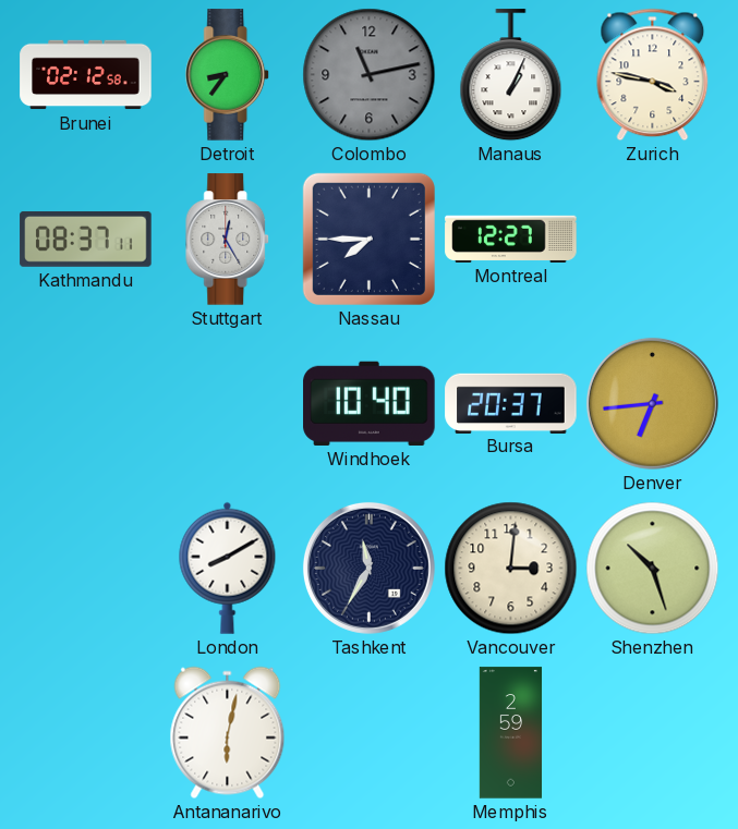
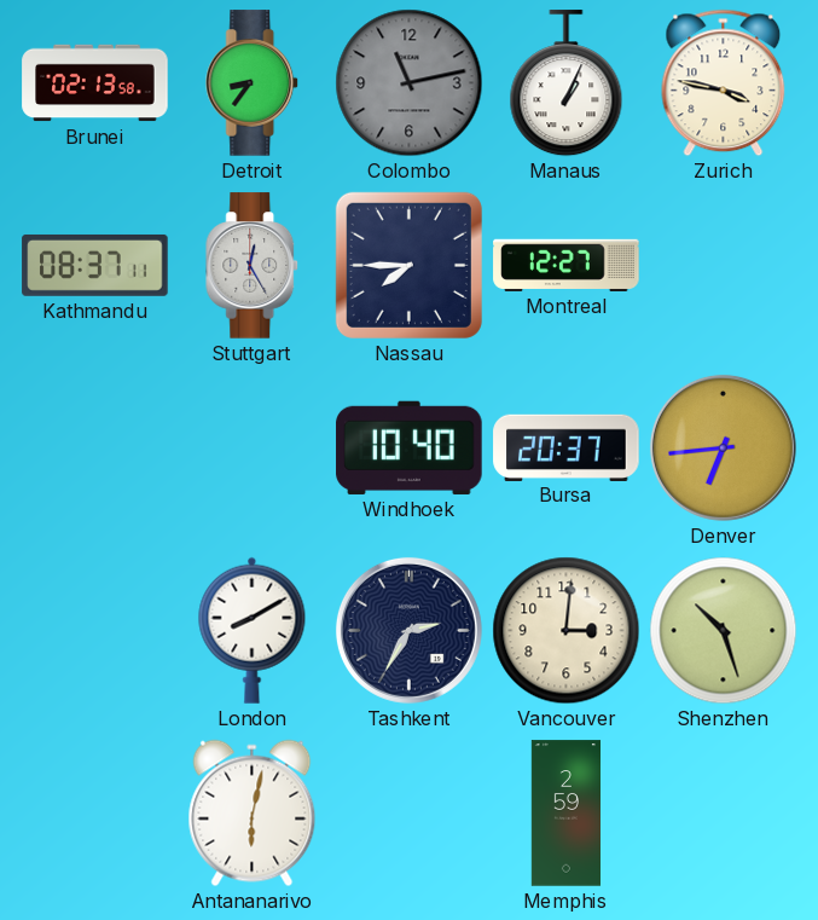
Brunei: 02:12 -> 02:13 (95, 83)
Tashkent: 11:35 -> 2:35 (408, 630)
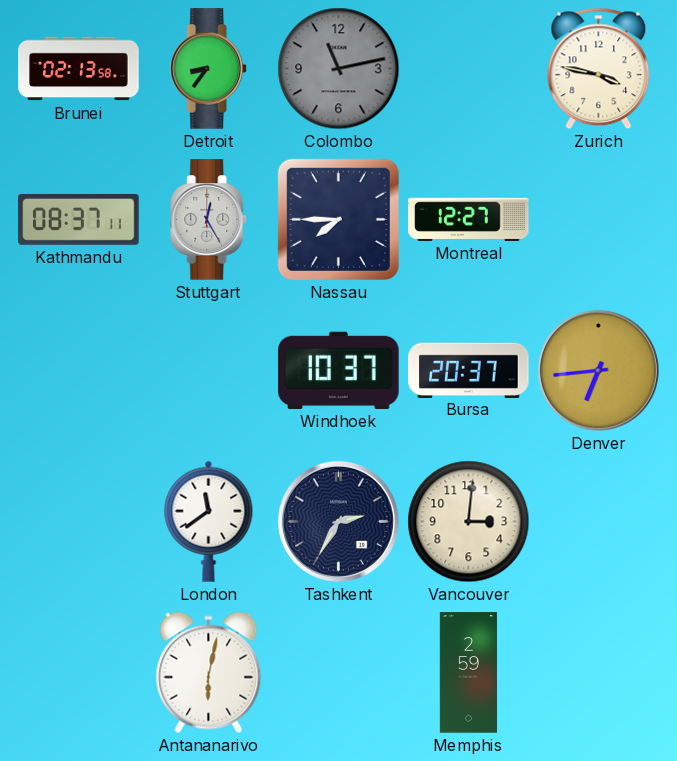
Manaus: 1:04 -> none (567, 83)
Windhoek: 10:40 -> 10:37 (339, 370)
London: 8:10 -> 11:39 (209, 521)
Shenzhen: 10:27 -> none (724, 631)
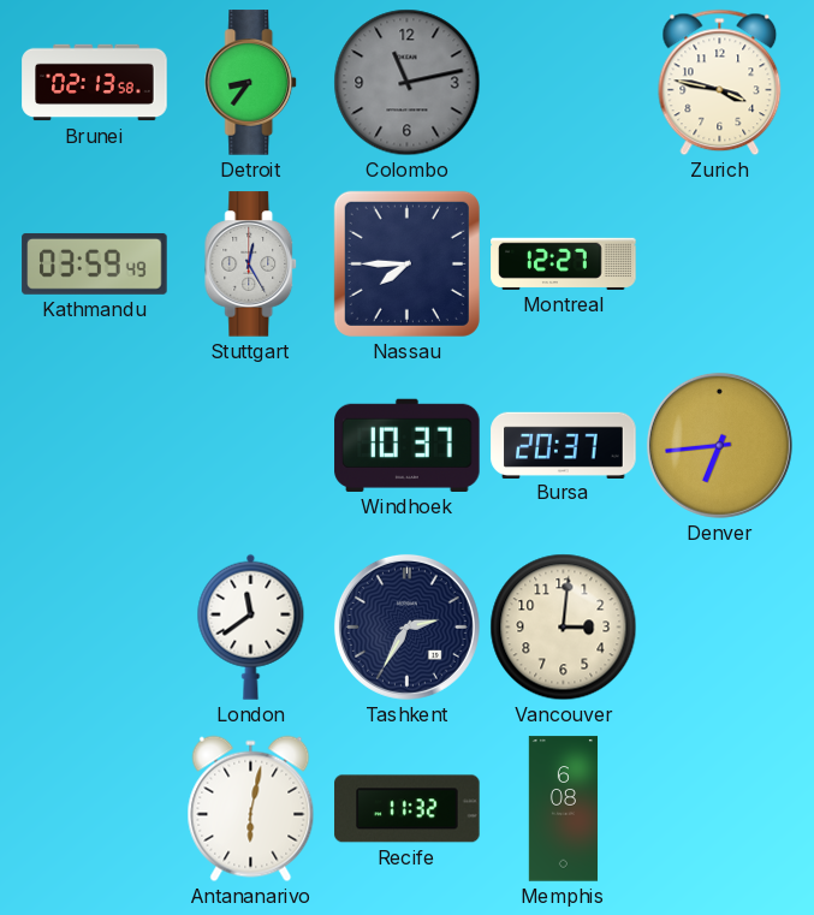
Kathmandu: 08:37 -> 03:59 (95, 265)
Recife: none -> 11:32 (408, 809)
Memphis: 2:59 -> 6:08 (563, 809)
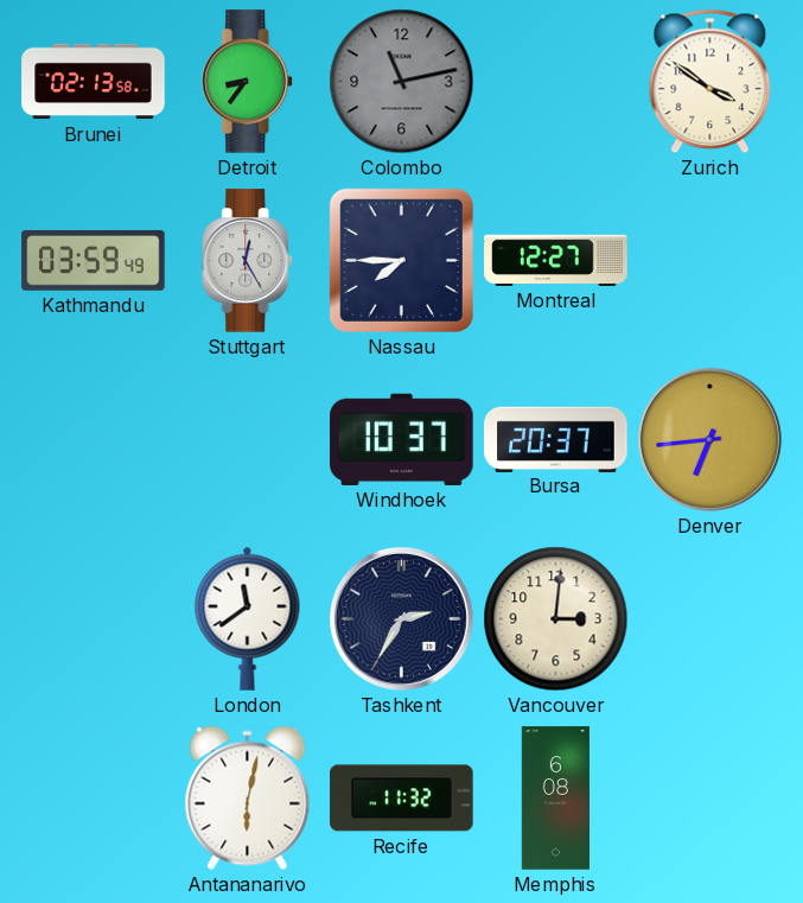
Zurich: 3:47 -> 3:51 (710, 82)
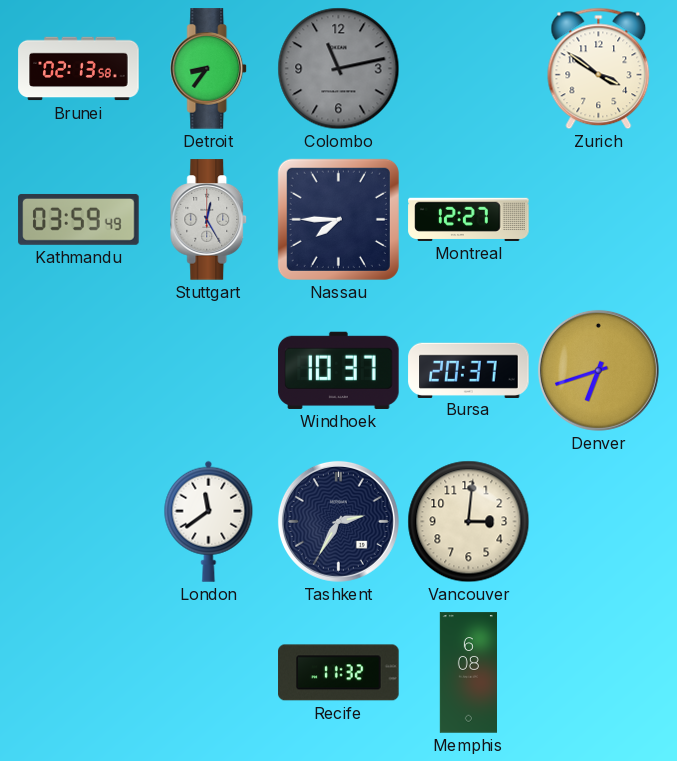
Denver: 6:44 -> 6:42 (598, 370)
Antananarivo: 6:02 -> none (248, 799)
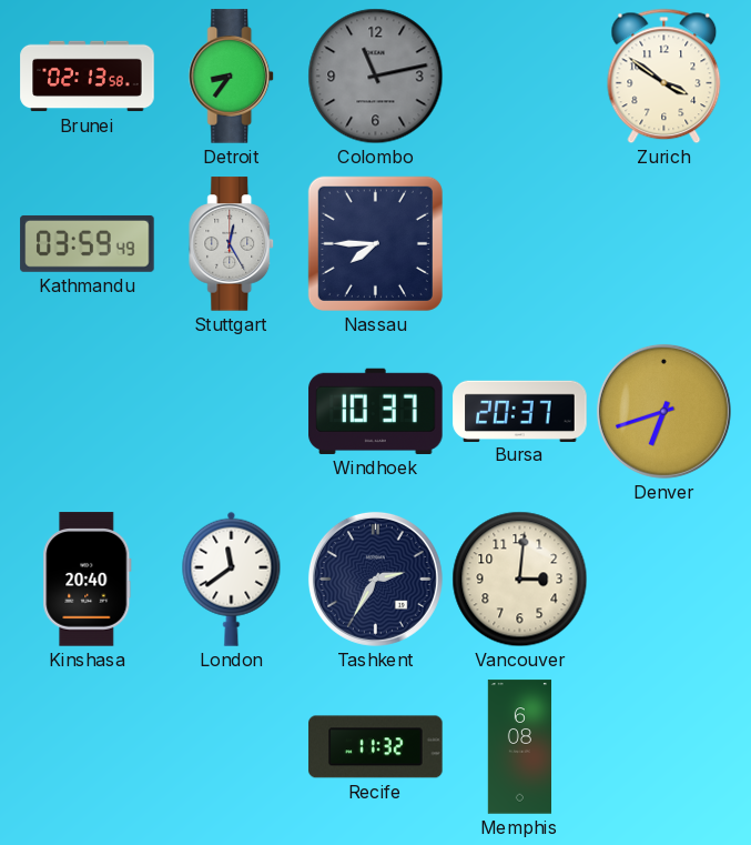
Montreal: 12:27 -> none (469, 219)
Kinshasa: none -> 20:40 (88, 580)
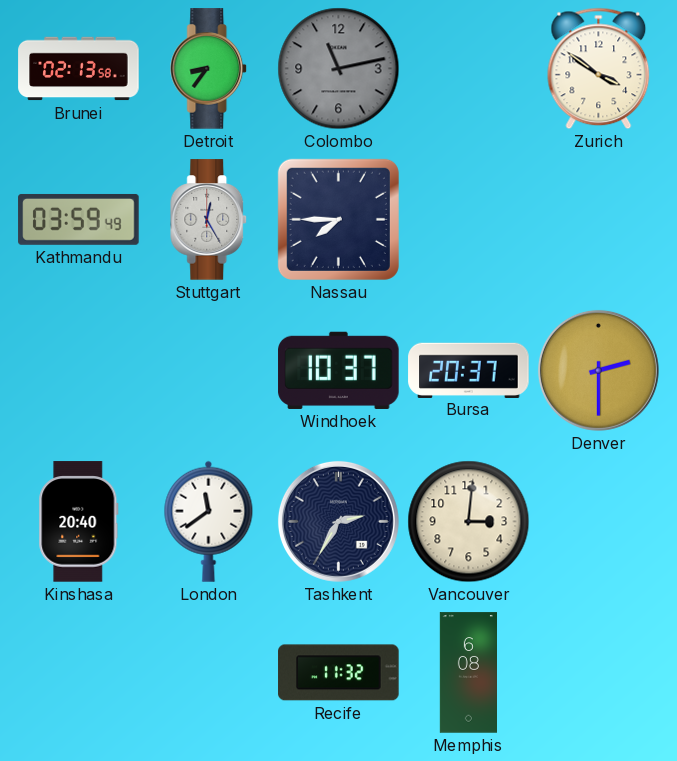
Denver: 6:42 -> 2:30 (598, 370)
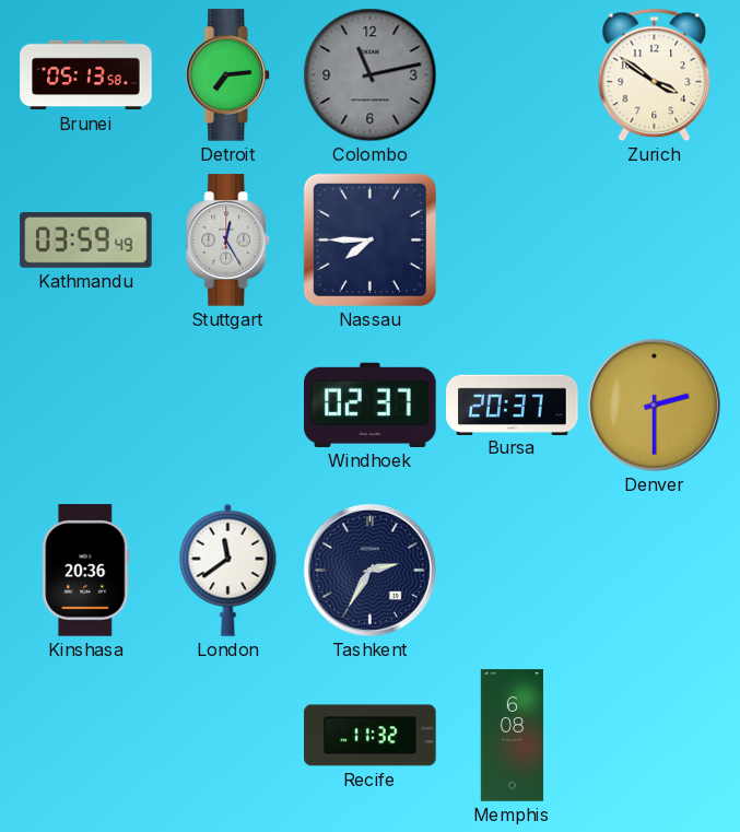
Brunei: 02:13 -> 05:13 (86, 75)
Detroit: 8:36 -> 7:14 (228, 75)
Windhoek: 10:37 -> 02:37 (371, 405)
Kinshasa: 20:40 -> 20:36 (86, 571)
Vancouver: 3:01 -> none (469, 522)
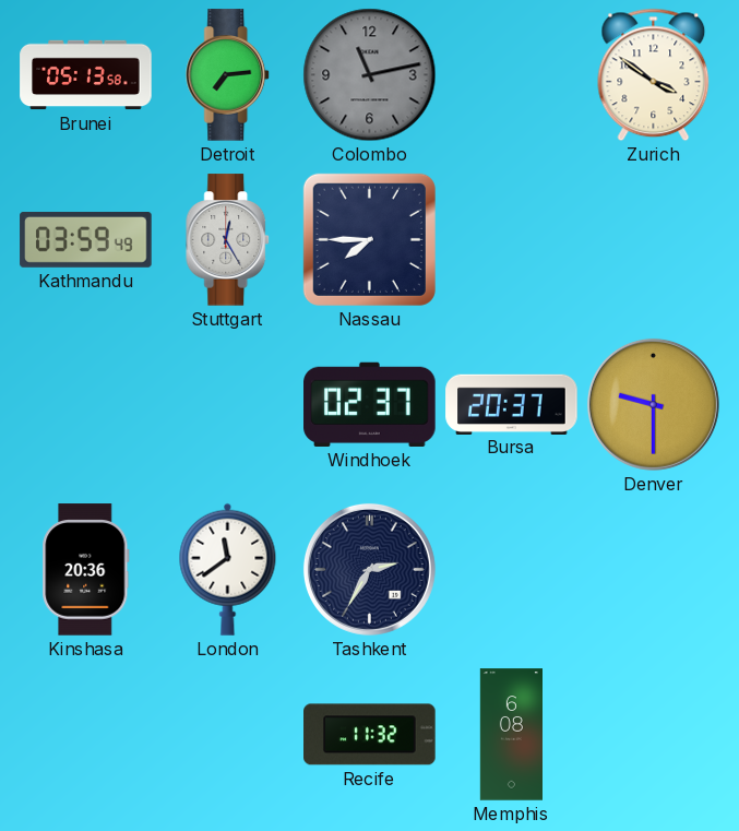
Denver: 2:30 -> 9:30 (653, 404)
